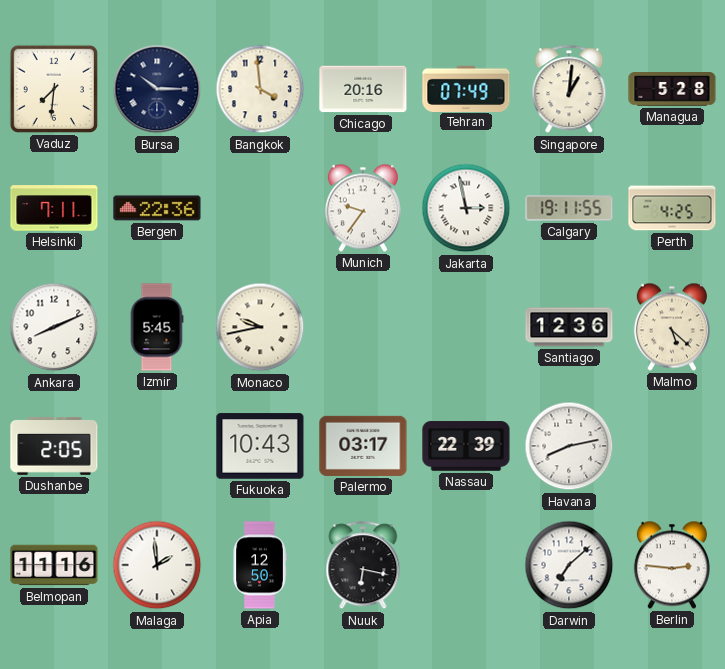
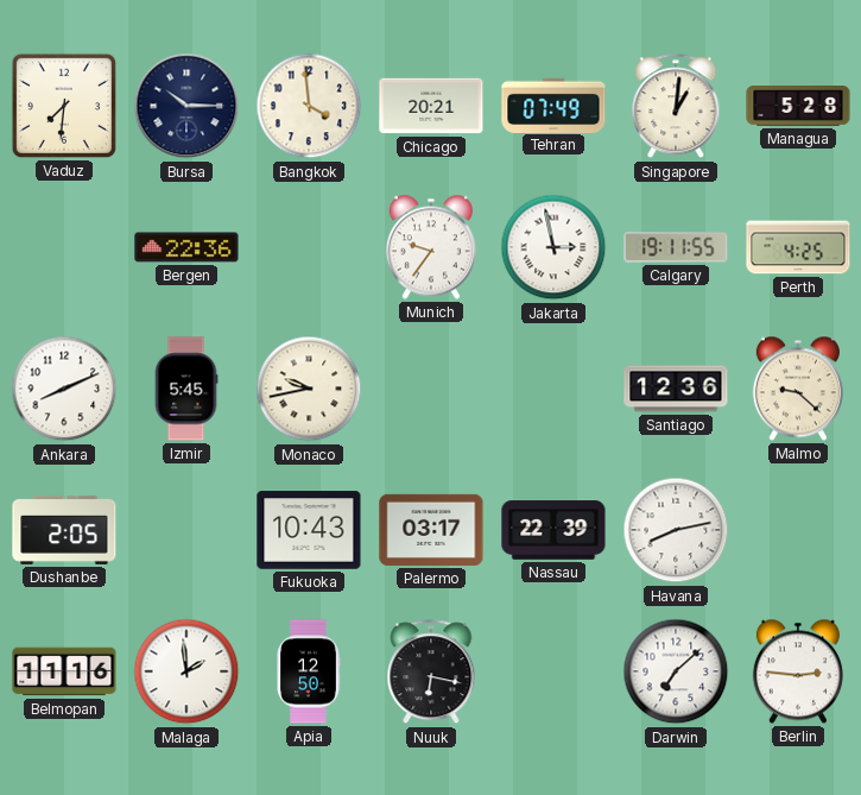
Chicago: 20:16 -> 20:21 (431, 106)
Helsinki: 7:11 -> none (54, 208)
Malmo: 5:22 -> 9:22 (798, 389)
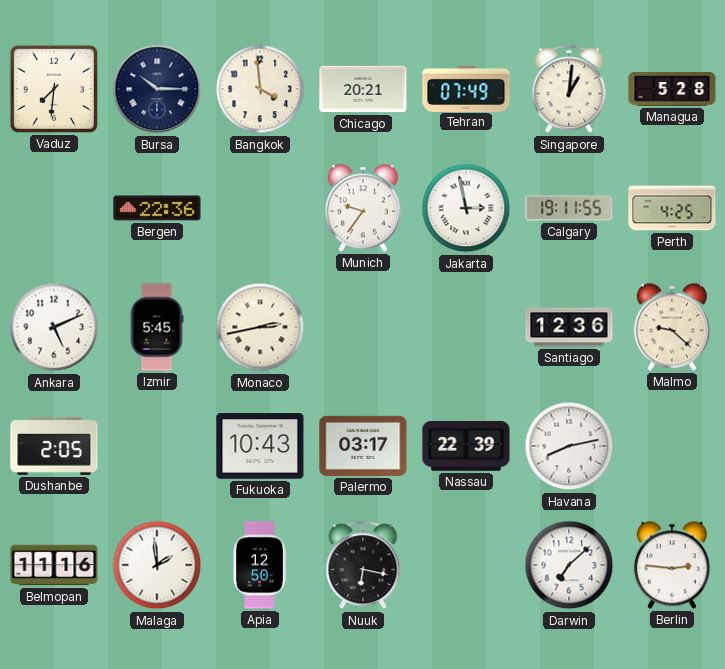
Ankara: 8:11 -> 5:11 (54, 327)
Monaco: 9:43 -> 2:43 (260, 327)
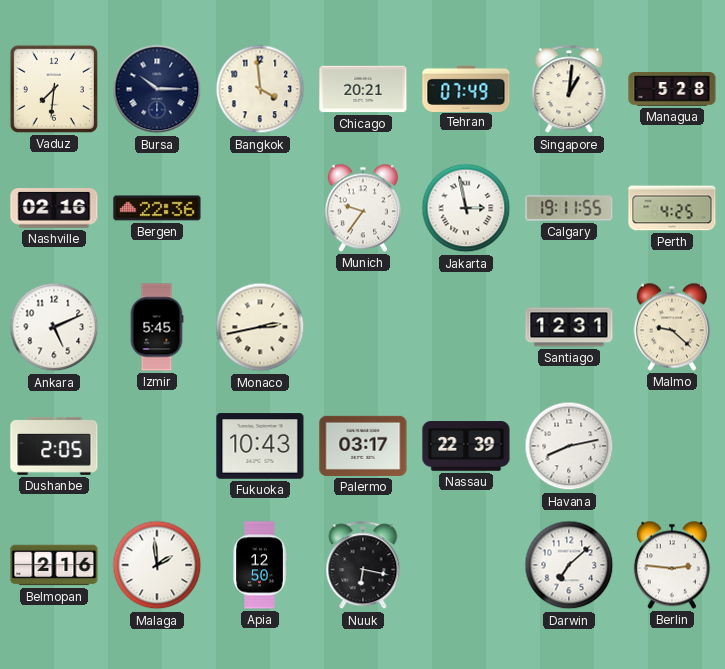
Nashville: none -> 02:16 (54, 209)
Santiago: 12:36 -> 12:31 (569, 327)
Belmopan: 11:16 -> 2:16 (54, 565)
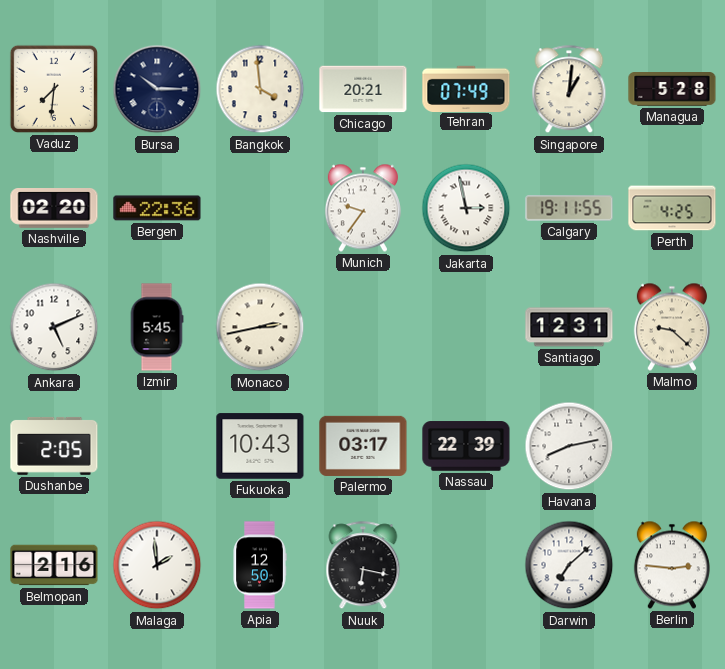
Nashville: 02:16 -> 02:20 (54, 209)
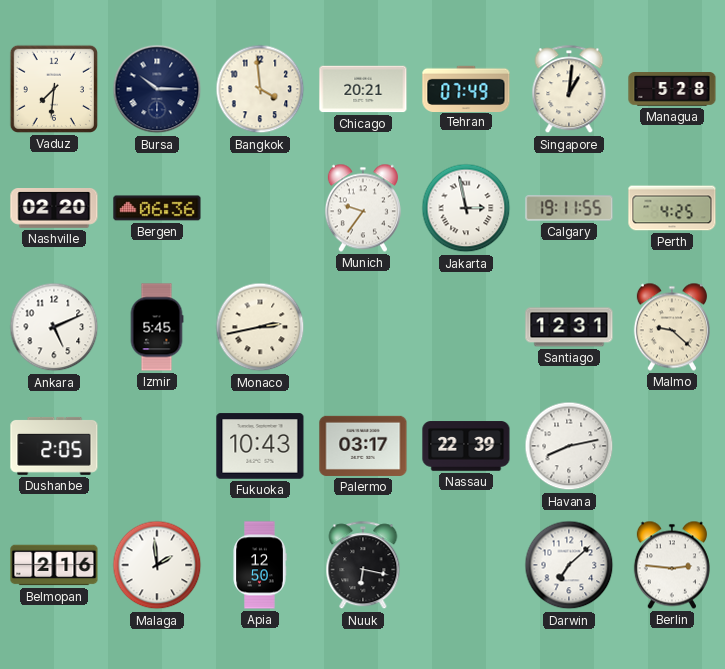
Bergen: 22:36 -> 06:36 (157, 208)
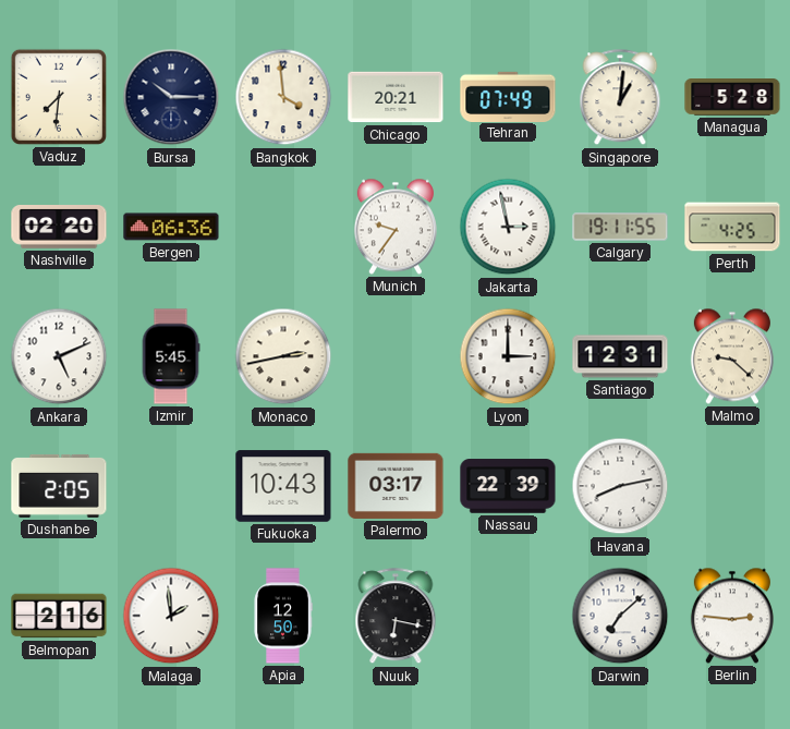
Lyon: none -> 3:00 (508, 356)
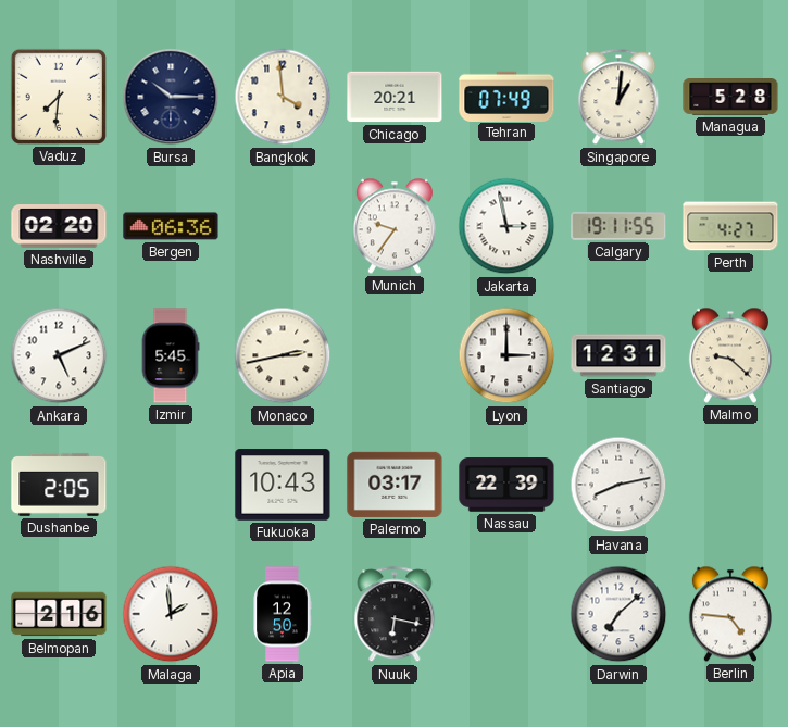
Perth: 4:25 -> 4:27 (730, 226)
Berlin: 2:46 -> 4:46 (730, 614)
